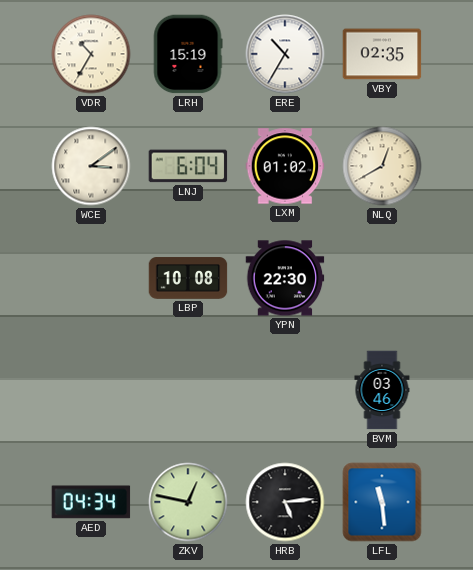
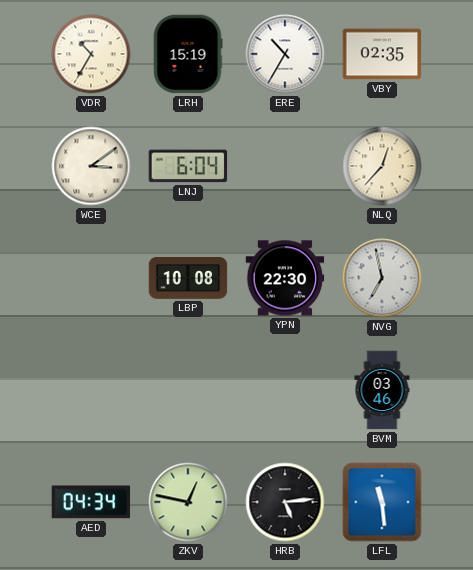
LXM: 01:02 -> none (285, 166)
NLQ: 12:40 -> 12:37 (382, 166)
NVG: none -> 6:58 (382, 278)
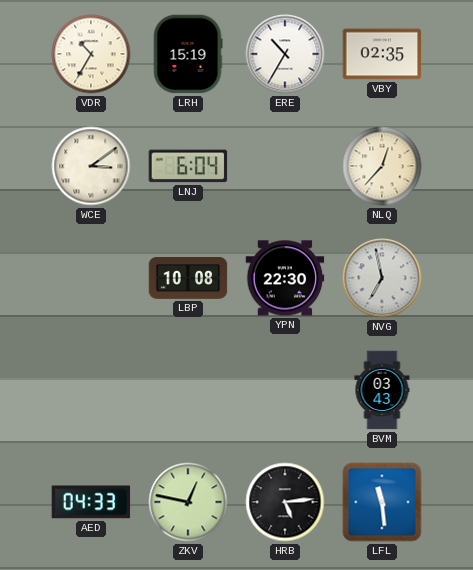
BVM: 03:46 -> 03:43 (382, 390)
AED: 04:34 -> 04:33 (91, 502)
